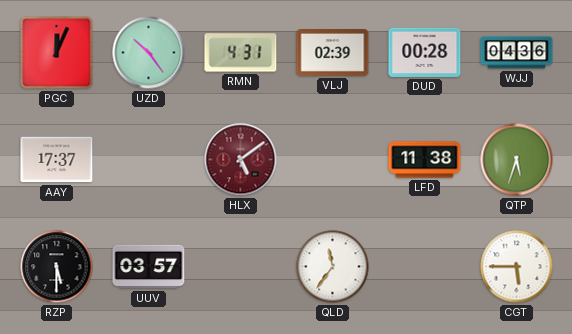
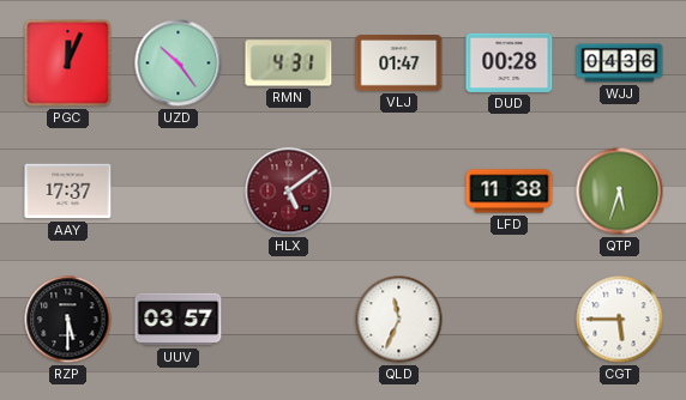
VLJ: 02:39 -> 01:47 (399, 63)
QLD: 11:36 -> 11:34 (399, 320)
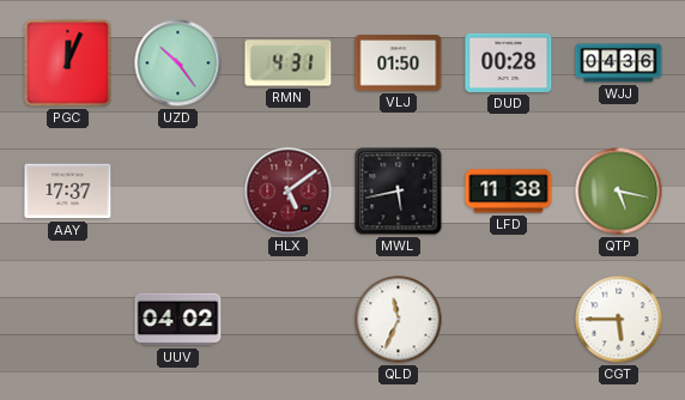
VLJ: 01:47 -> 01:50 (399, 63)
MWL: none -> 5:43 (399, 192)
QTP: 5:33 -> 5:17 (619, 192)
RZP: 5:30 -> none (68, 320)
UUV: 03:57 -> 04:02 (178, 320)
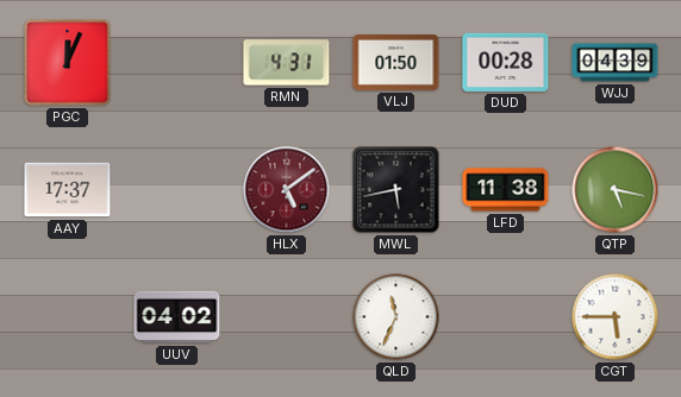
UZD: 10:24 -> none (178, 63)
WJJ: 04:36 -> 04:39 (616, 63)
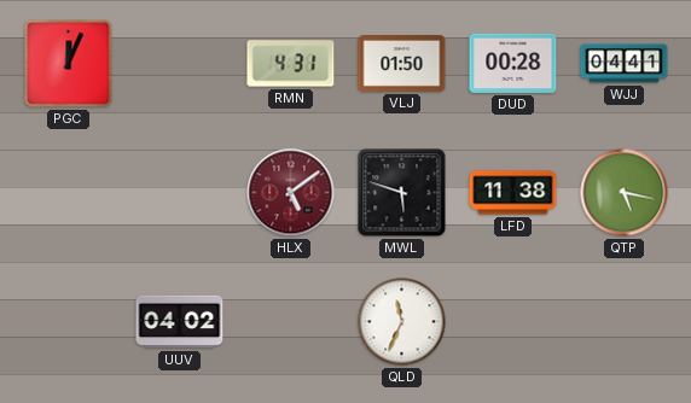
WJJ: 04:39 -> 04:41 (625, 64)
AAY: 17:37 -> none (68, 190)
MWL: 5:43 -> 5:48 (402, 193)
CGT: 5:45 -> none (616, 317)
